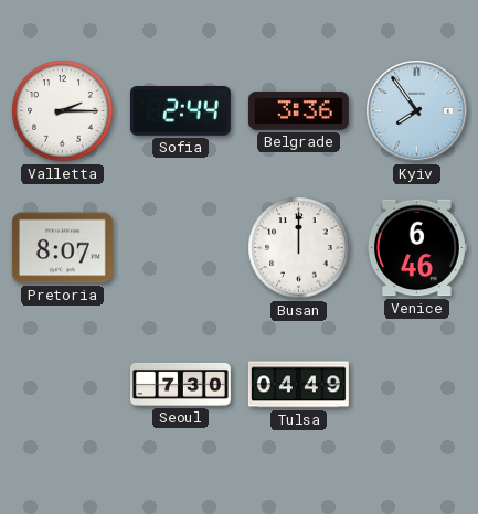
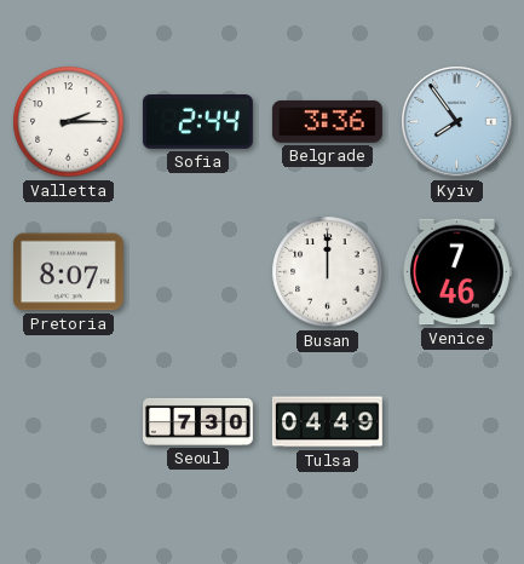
Venice: 6:46 -> 7:46 (456, 272)
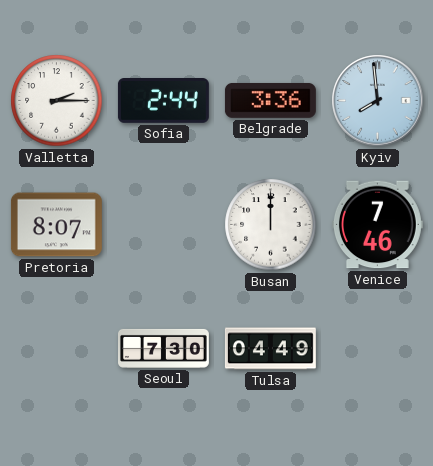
Kyiv: 7:54 -> 7:59 (378, 101)
